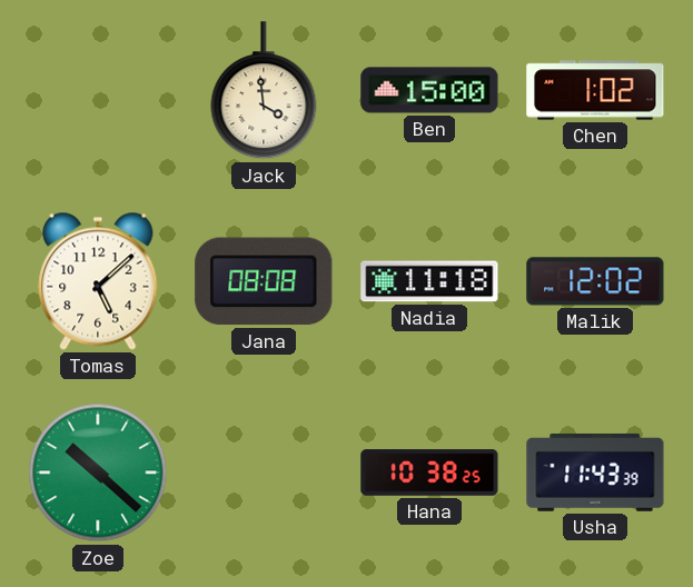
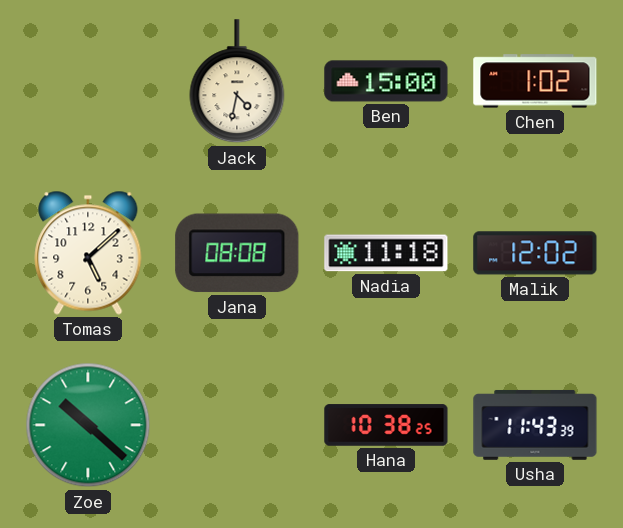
Jack: 3:59 -> 4:32 (237, 82)
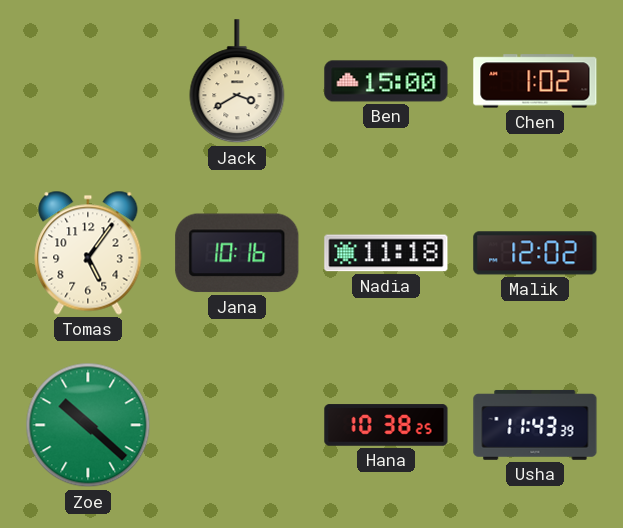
Jack: 4:32 -> 3:40 (237, 82)
Tomas: 5:08 -> 5:06 (88, 253)
Jana: 08:08 -> 10:16 (237, 253)
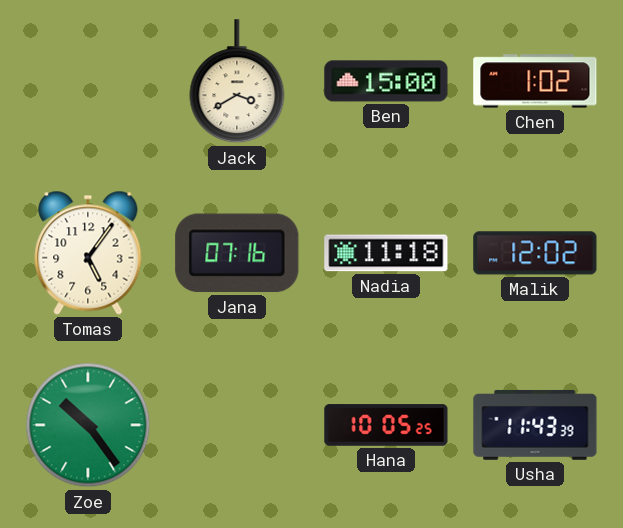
Jana: 10:16 -> 07:16 (237, 253)
Zoe: 10:22 -> 10:24 (88, 425)
Hana: 10:38 -> 10:05 (386, 425)
